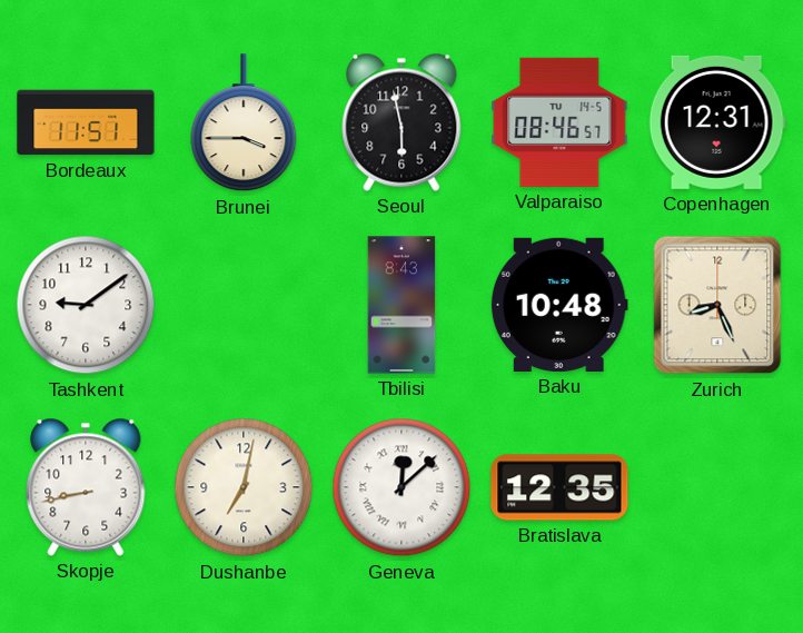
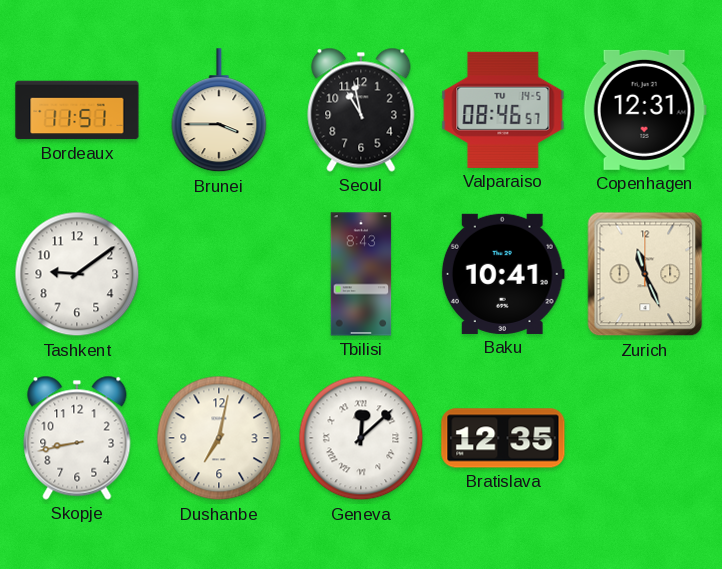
Seoul: 5:58 -> 10:58 (361, 110)
Baku: 10:48 -> 10:41 (503, 274)
Zurich: 8:26 -> 11:26 (645, 274)
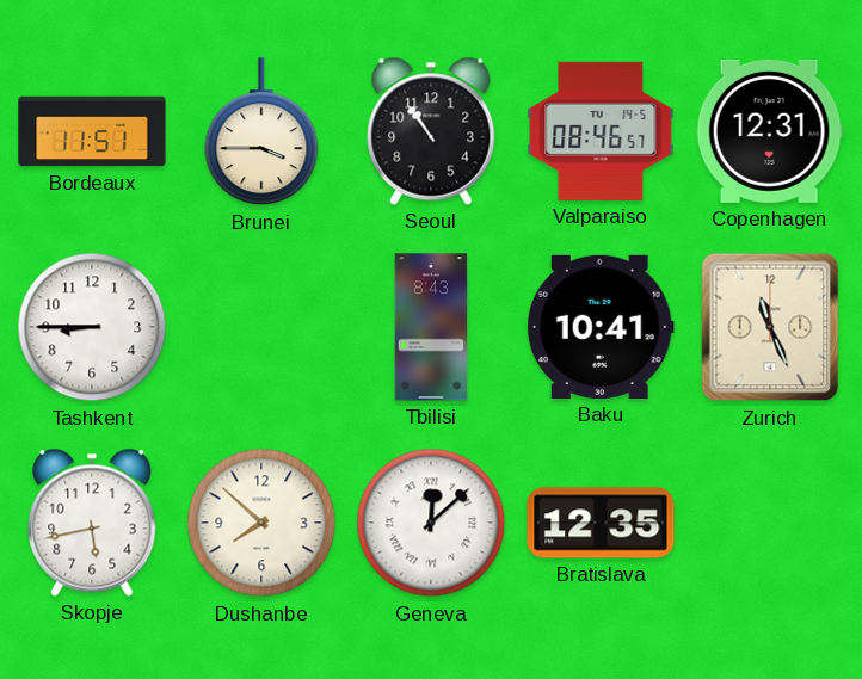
Seoul: 10:58 -> 10:54 (431, 131)
Tashkent: 9:09 -> 8:45 (92, 327)
Skopje: 8:43 -> 5:43 (92, 523)
Dushanbe: 7:02 -> 7:52 (261, 523)
